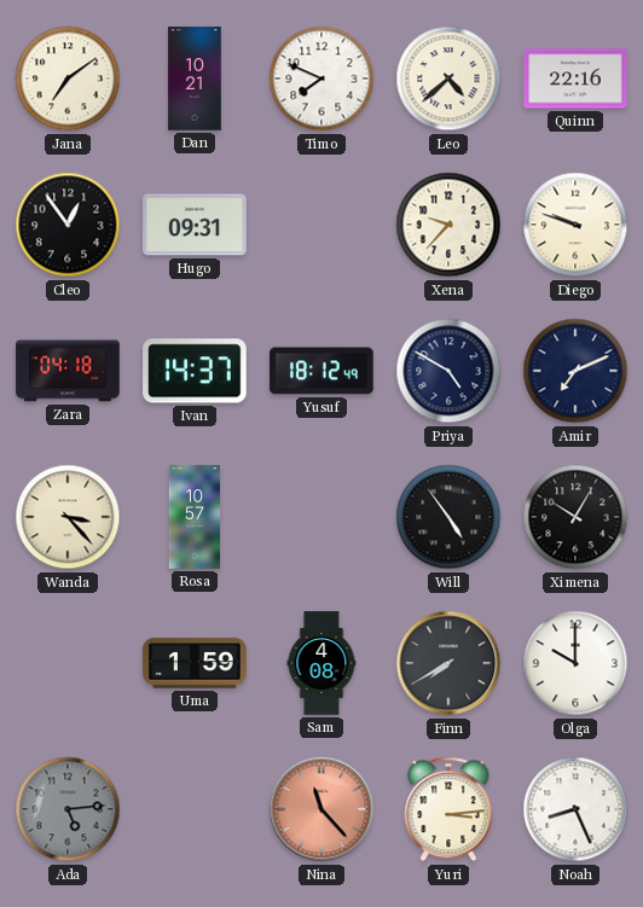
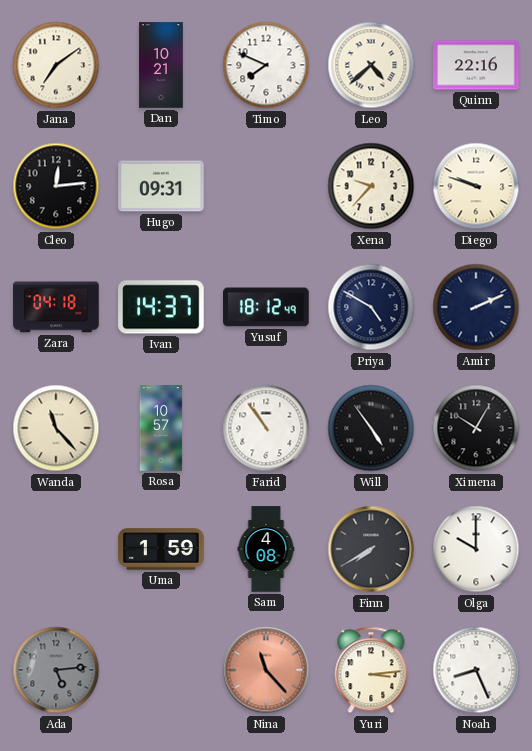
Cleo: 12:54 -> 12:14 (56, 186)
Amir: 7:11 -> 2:11 (476, 307)
Wanda: 3:23 -> 11:23 (56, 428)
Farid: none -> 10:54 (266, 428)
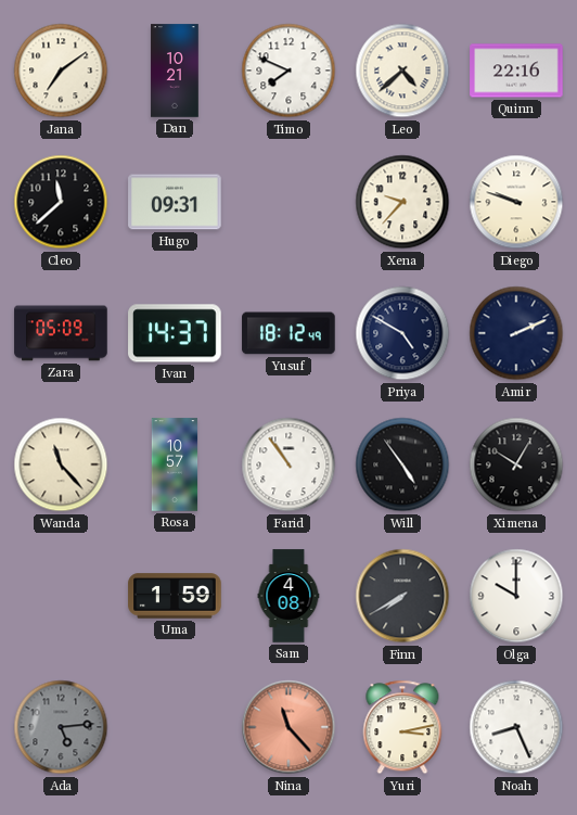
Cleo: 12:14 -> 11:38 (61, 202)
Zara: 04:18 -> 05:09 (61, 333)
Yuri: 3:14 -> 3:13 (402, 727)
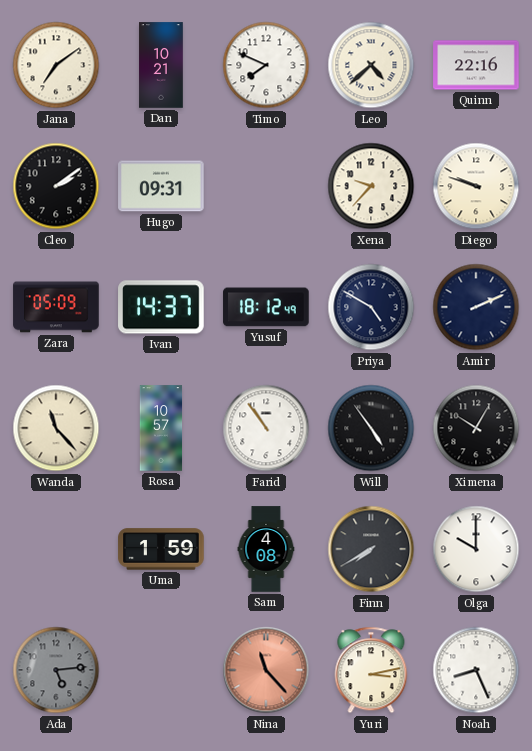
Cleo: 11:38 -> 2:09 (56, 186)
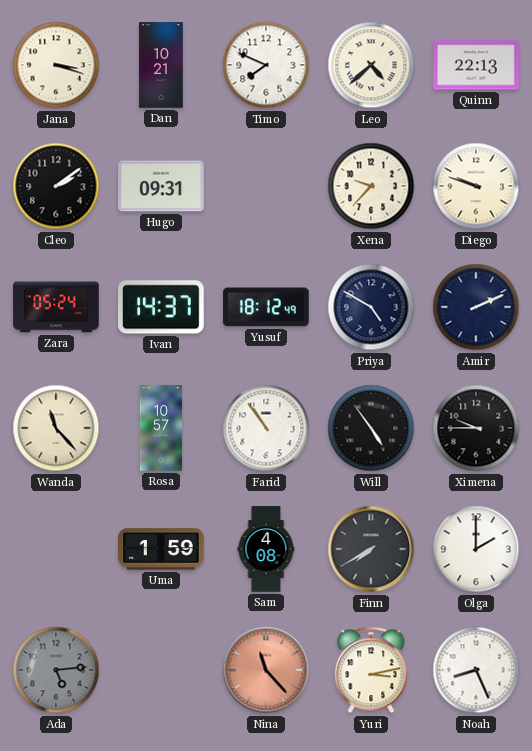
Jana: 7:09 -> 3:18 (56, 65)
Quinn: 22:16 -> 22:13 (476, 65)
Zara: 05:09 -> 05:24 (56, 307)
Ximena: 10:05 -> 9:45 (476, 428)
Olga: 10:00 -> 2:00 (476, 549)
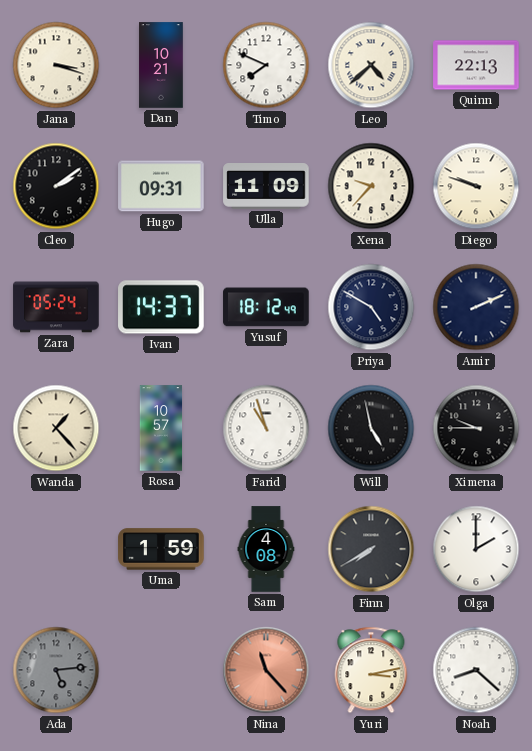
Ulla: none -> 11:09 (266, 187)
Wanda: 11:23 -> 1:23 (56, 428)
Farid: 10:54 -> 10:57 (266, 428)
Will: 4:54 -> 4:58 (371, 428)
Noah: 8:26 -> 8:22 (476, 670)
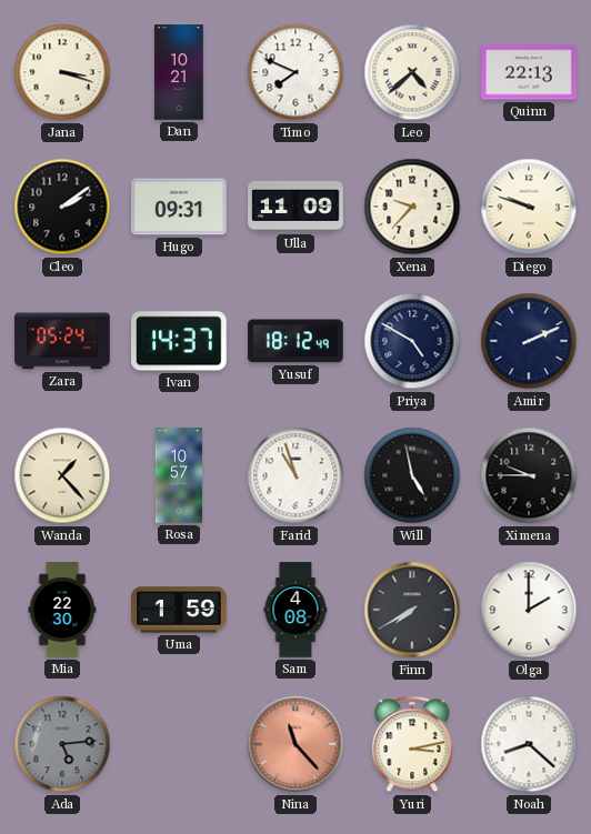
Mia: none -> 22:30 (62, 610)
